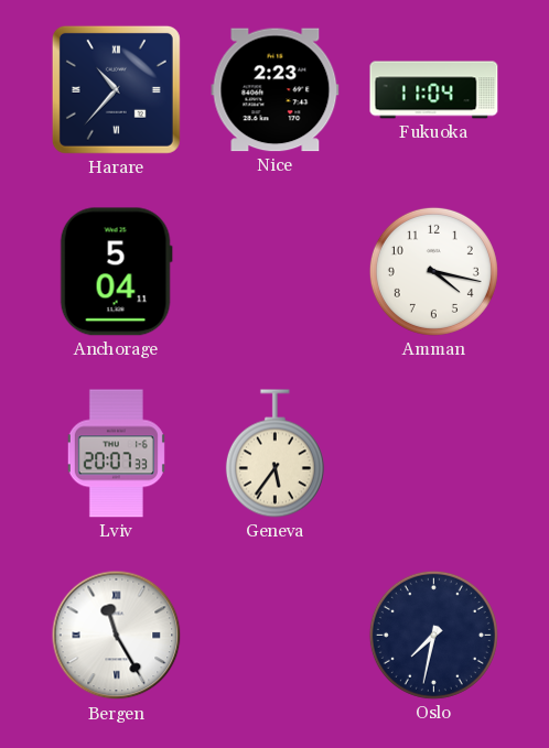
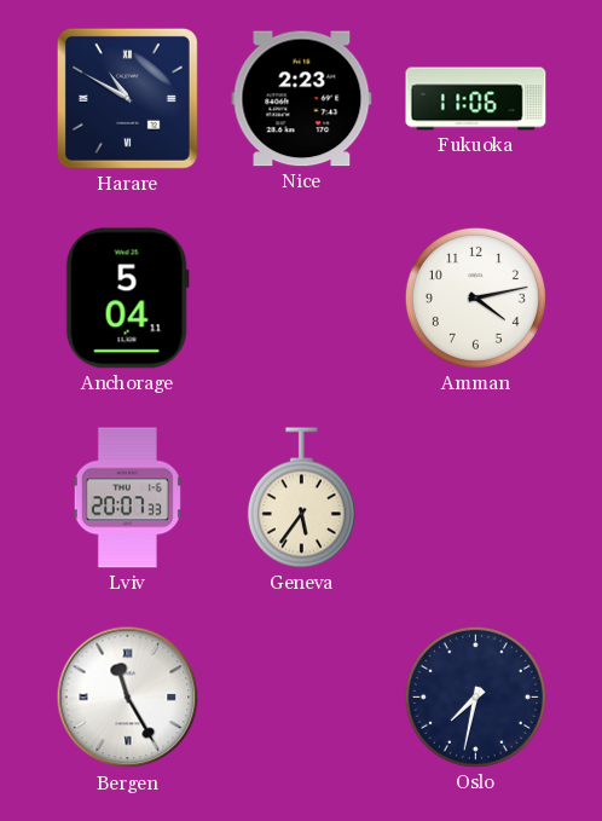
Harare: 10:37 -> 10:50 (127, 98)
Fukuoka: 11:04 -> 11:06 (476, 99)
Amman: 4:17 -> 4:13 (475, 297)
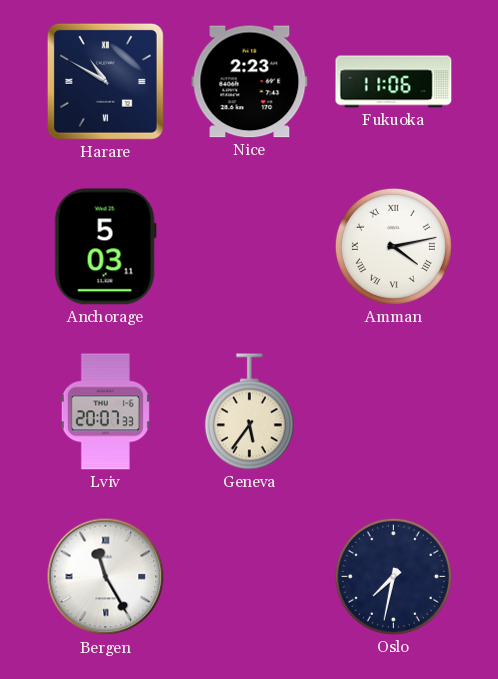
Anchorage: 5:04 -> 5:03 (105, 247)
Amman numerals: Arabic -> Roman (393, 246)
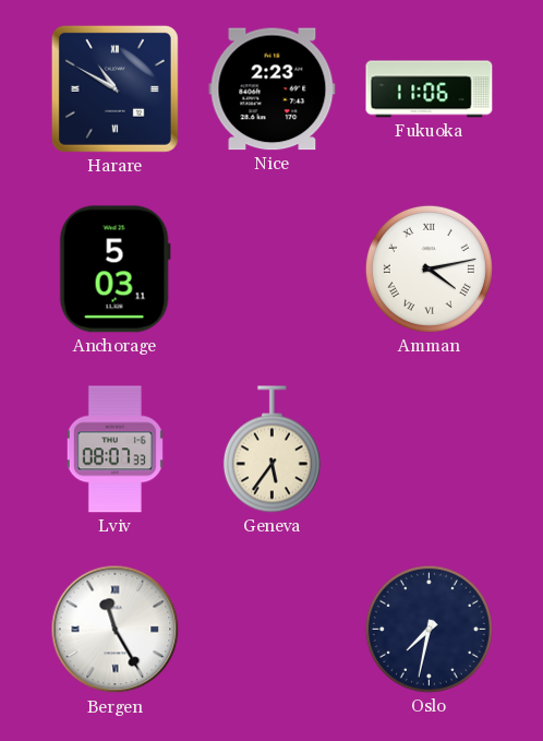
Lviv: 20:07 -> 08:07 (114, 450)
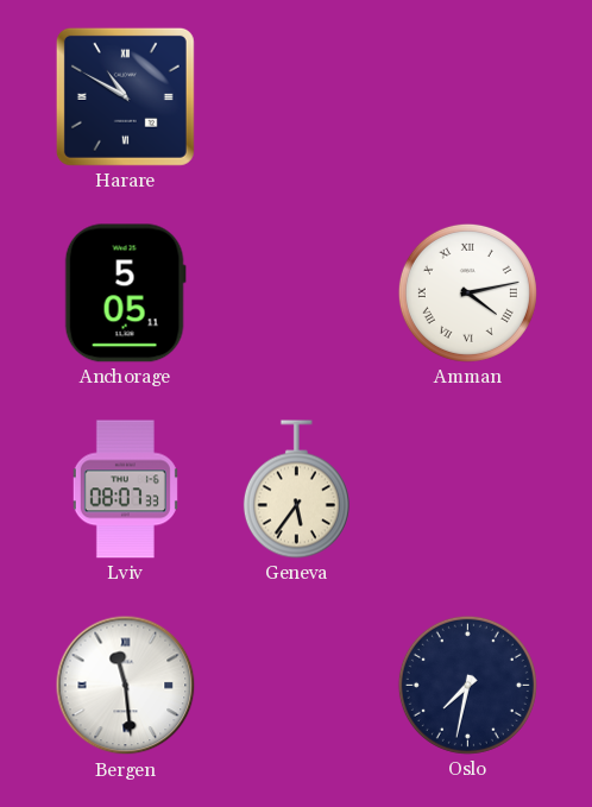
Nice: 2:23 -> none (273, 89)
Fukuoka: 11:06 -> none (430, 89)
Anchorage: 5:03 -> 5:05 (125, 294)
Bergen: 11:25 -> 11:29 (126, 686)
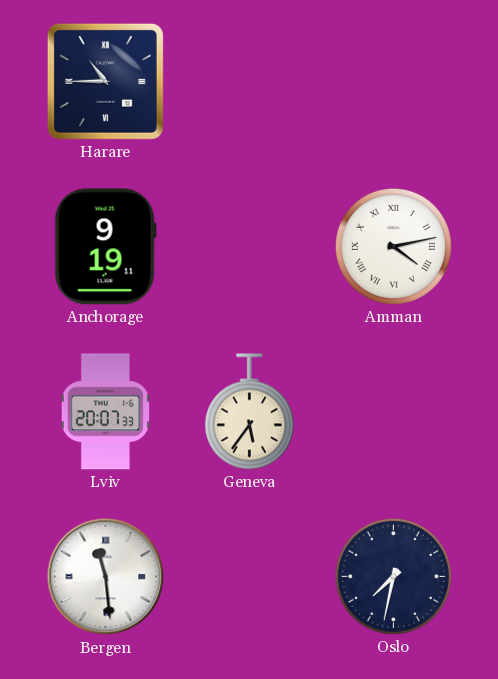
Harare: 10:50 -> 10:45 (105, 81)
Anchorage: 5:05 -> 9:19 (105, 247)
Lviv: 08:07 -> 20:07 (105, 412)
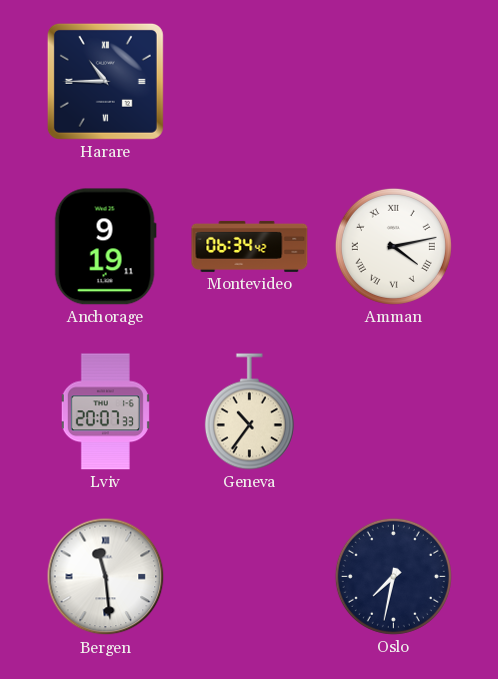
Montevideo: none -> 06:34 (250, 246)
Geneva: 5:36 -> 10:36 (249, 412)
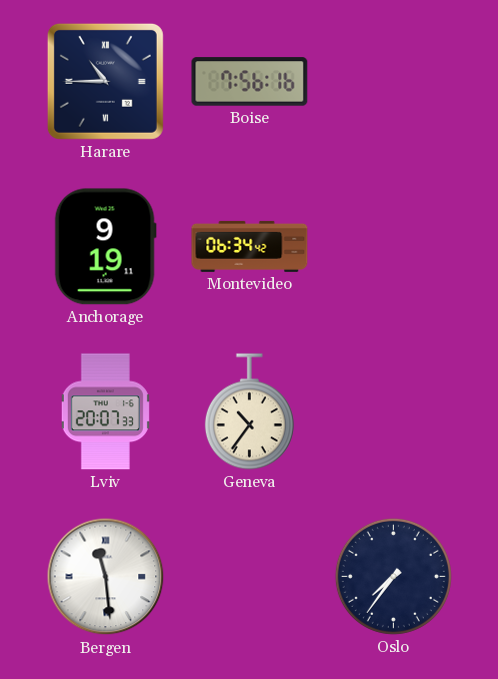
Boise: none -> 7:56 (250, 82)
Amman: 4:13 -> none (393, 246)
Oslo: 7:32 -> 7:36 (393, 576)
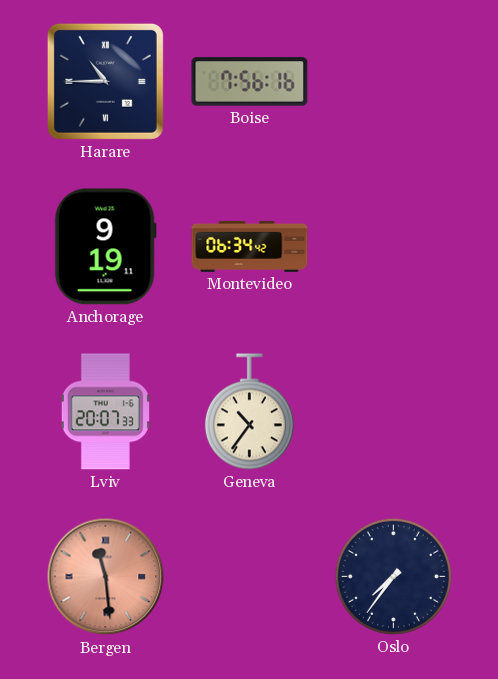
Bergen dial: white -> salmon (106, 577)
